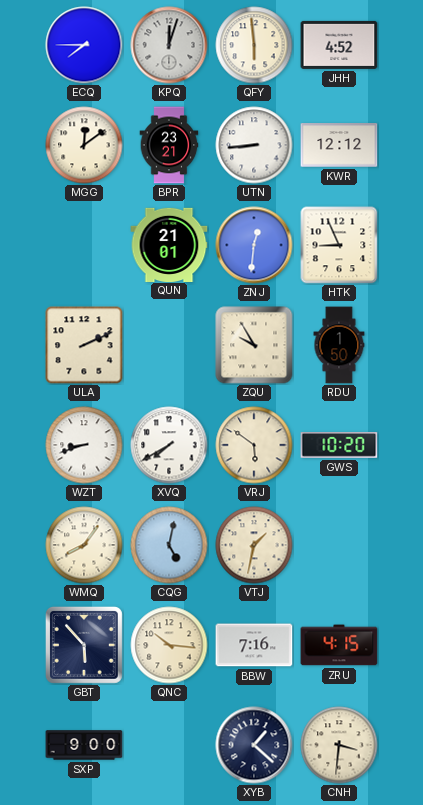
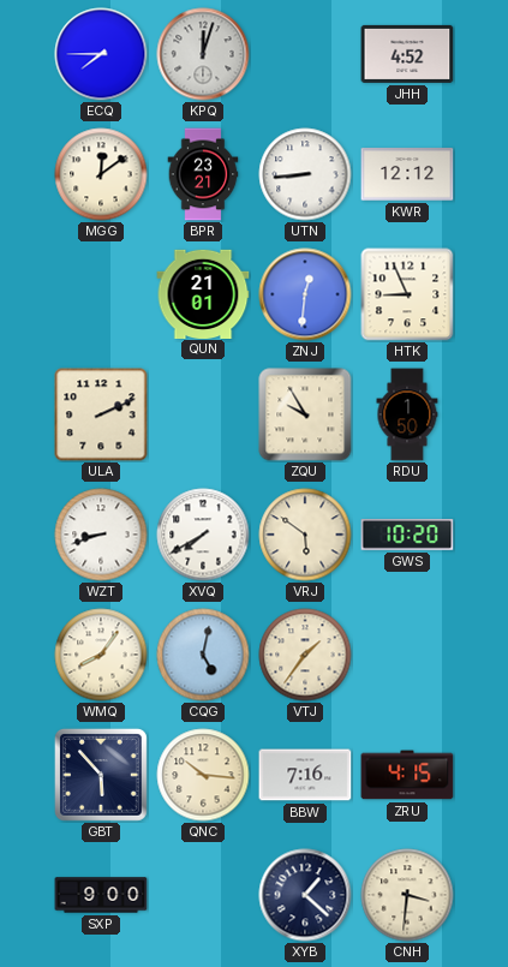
QFY: 5:59 -> none (254, 45)
VTJ: 1:32 -> 1:36 (305, 655)
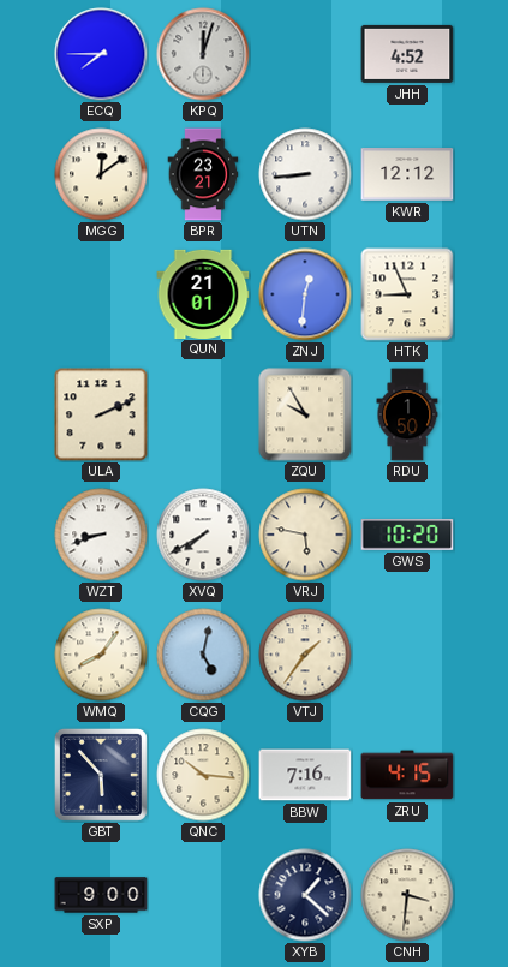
VRJ: 5:51 -> 5:47 (305, 535)
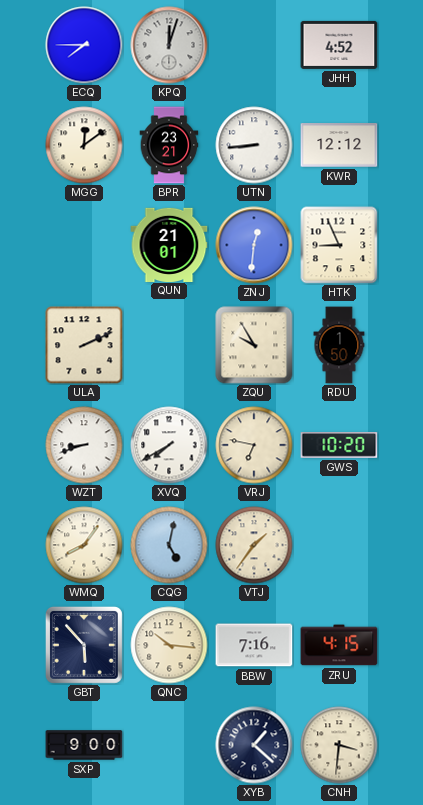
VRJ: 5:47 -> 6:47 (254, 445)
